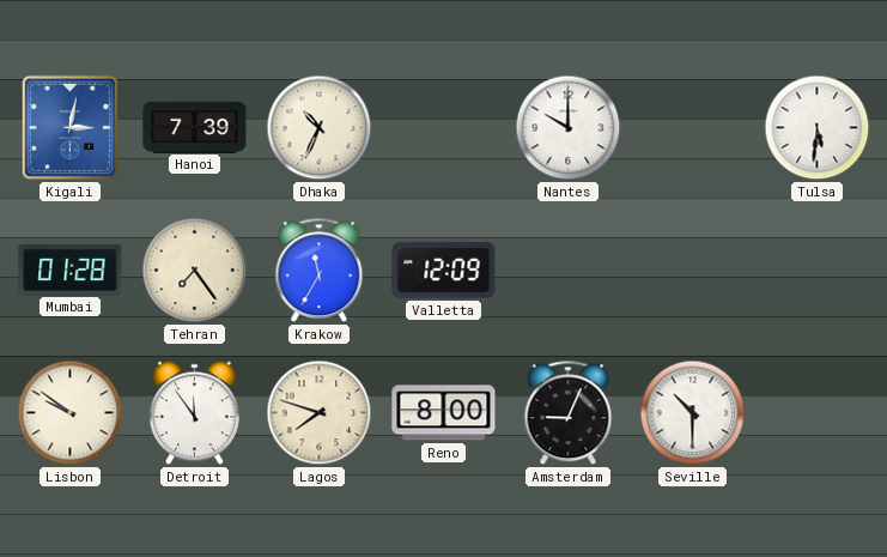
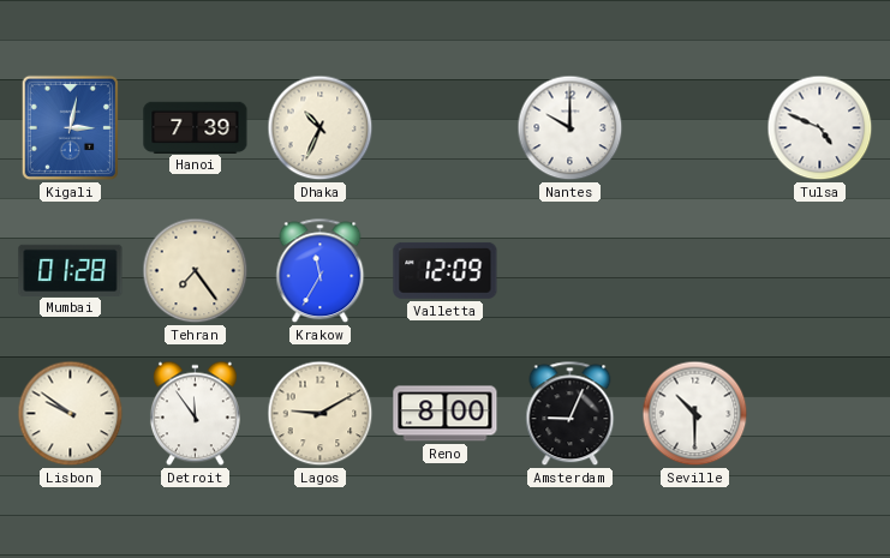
Tulsa: 5:31 -> 4:49 (820, 128)
Lagos: 7:48 -> 9:10 (321, 414)
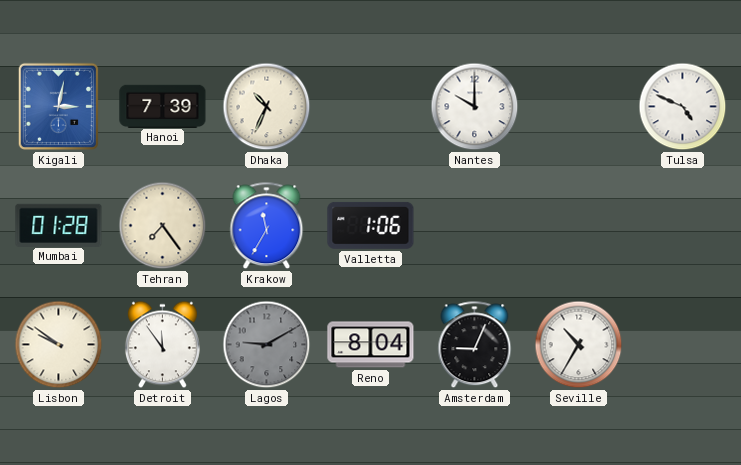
Valletta: 12:09 -> 1:06 (371, 225)
Lagos dial: cream -> grey (267, 345)
Reno: 8:00 -> 8:04 (371, 345)
Seville: 10:30 -> 10:35 (579, 345)
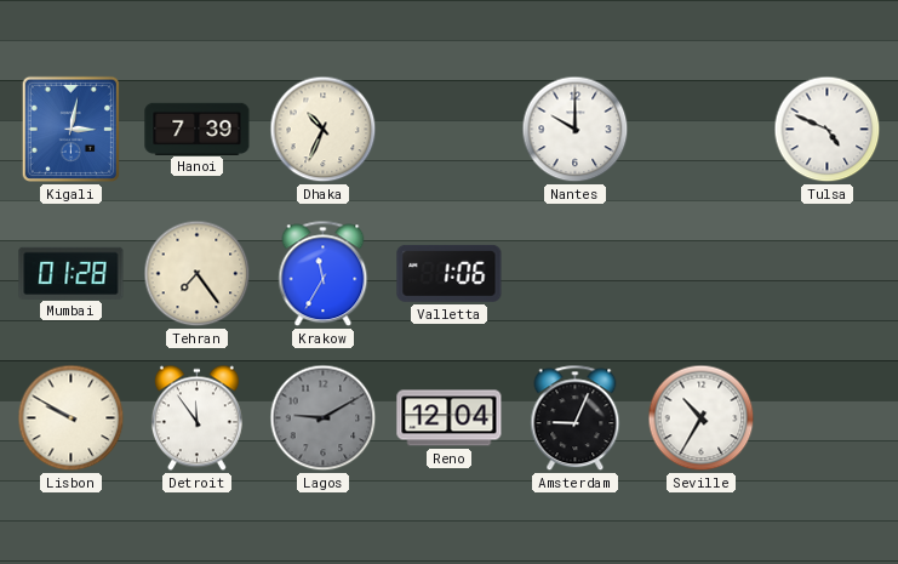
Lisbon: 9:51 -> 9:50 (72, 418)
Reno: 8:04 -> 12:04 (450, 418)
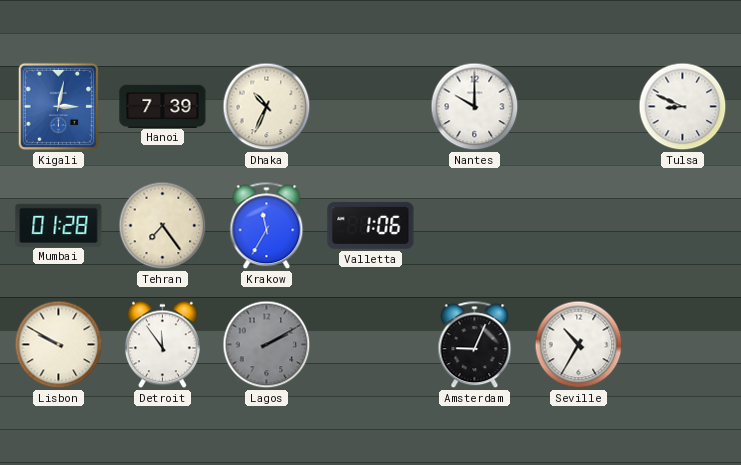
Tulsa: 4:49 -> 8:49 (683, 107)
Lagos: 9:10 -> 2:10 (267, 345)
Reno: 12:04 -> none (450, 418)
